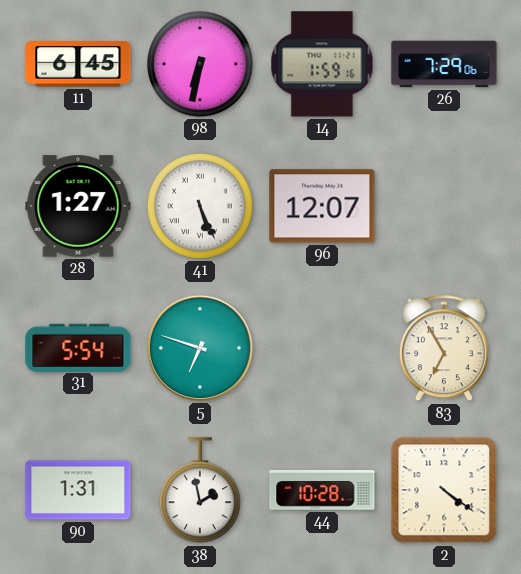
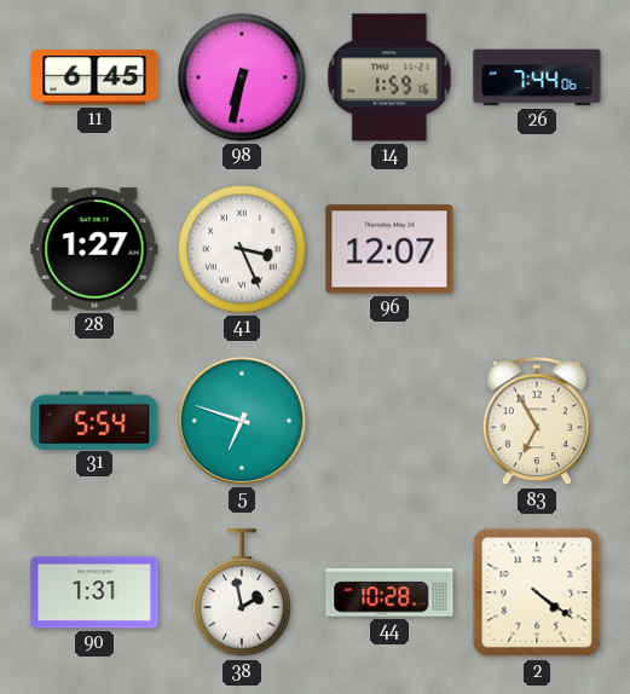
26: 7:29 -> 7:44 (537, 77)
41: 5:26 -> 3:26 (243, 250)
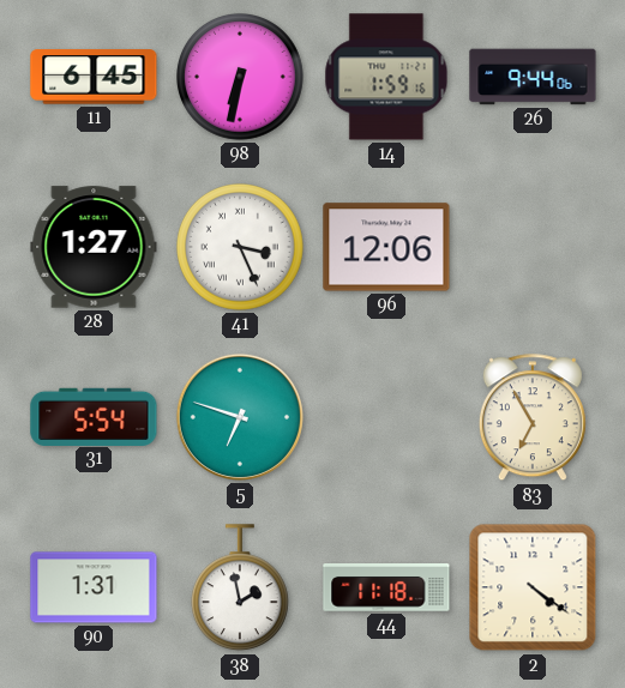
26: 7:44 -> 9:44 (533, 77)
96: 12:07 -> 12:06 (386, 247)
44: 10:28 -> 11:18 (386, 587)
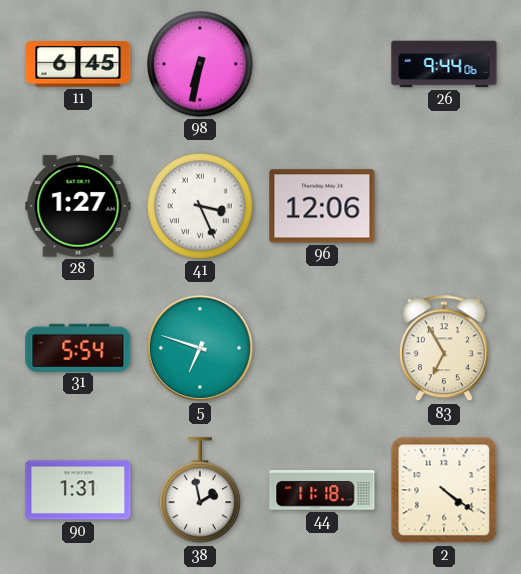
14: 1:59 -> none (386, 77)
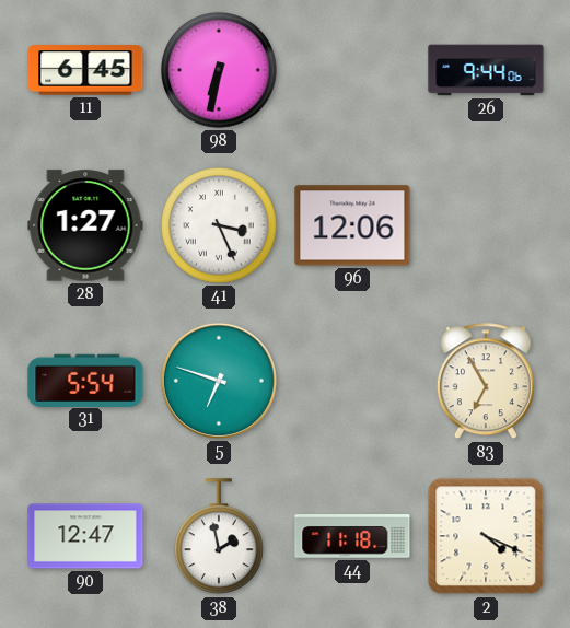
90: 1:31 -> 12:47 (85, 536)
2: 4:21 -> 4:19 (486, 536)
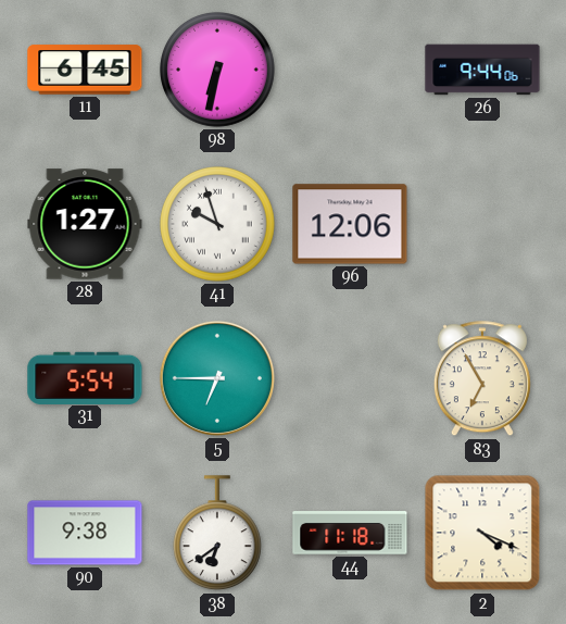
41: 3:26 -> 9:57 (218, 225)
5: 6:48 -> 6:45 (217, 378)
90: 12:47 -> 9:38 (85, 533)
38: 1:58 -> 6:39 (217, 534)
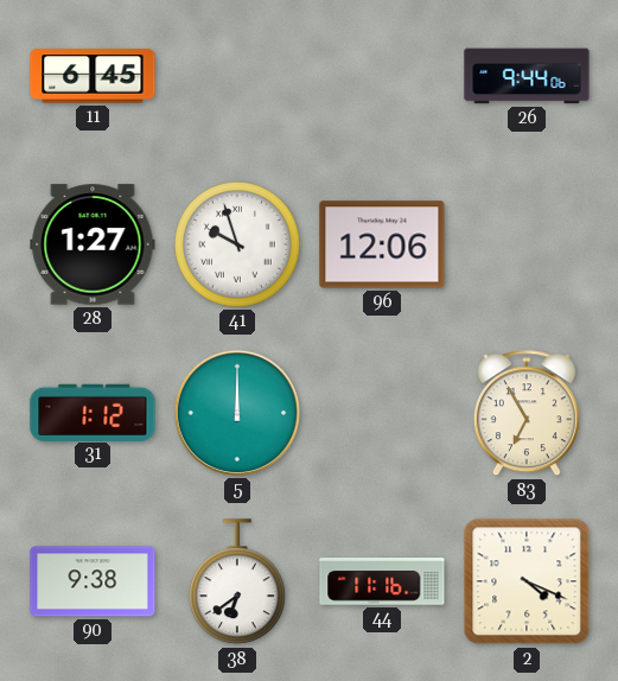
98: 6:32 -> none (218, 71)
31: 5:54 -> 1:12 (93, 412)
5: 6:45 -> 12:00 (237, 413)
44: 11:18 -> 11:16 (382, 581)
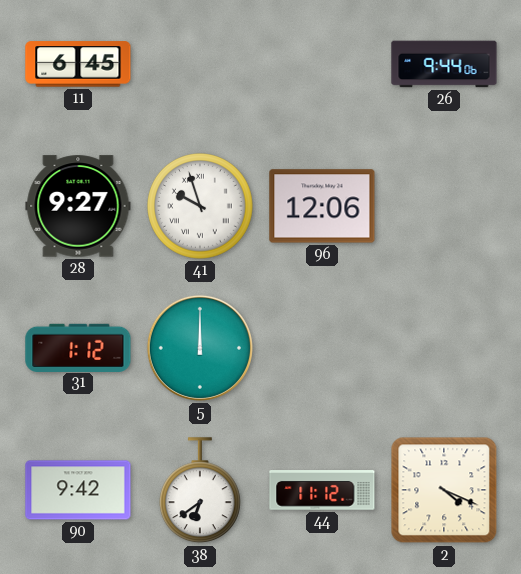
28: 1:27 -> 9:27 (78, 206)
83: 6:55 -> none (527, 414)
90: 9:38 -> 9:42 (78, 490)
44: 11:16 -> 11:12 (322, 490)
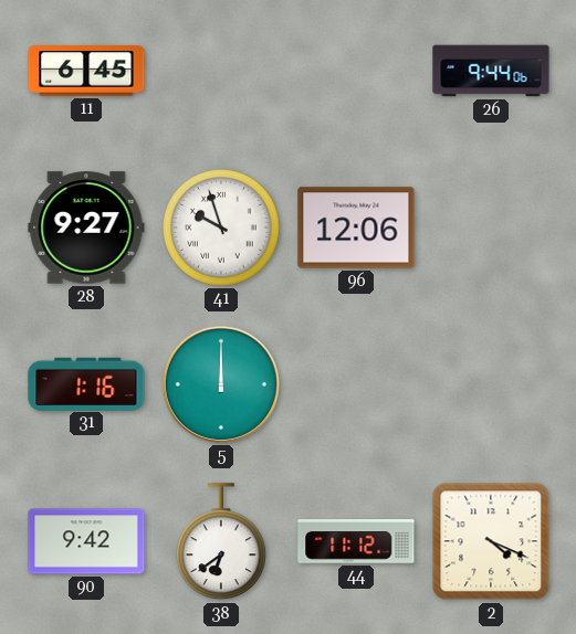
31: 1:12 -> 1:16 (86, 383)
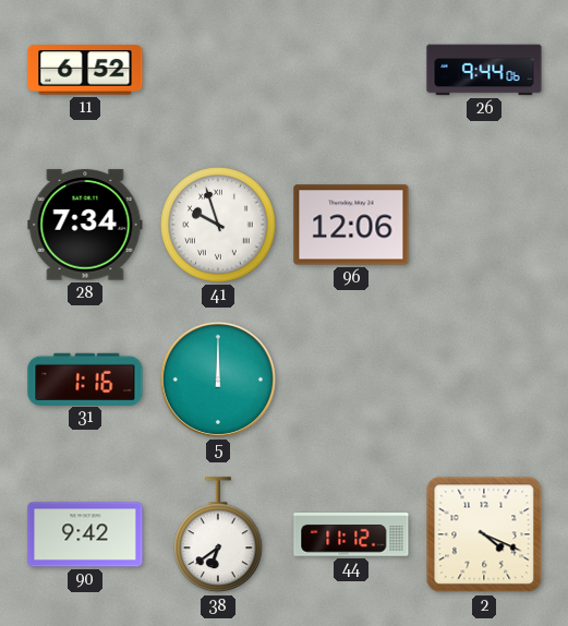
11: 6:45 -> 6:52 (85, 70)
28: 9:27 -> 7:34 (85, 225)
